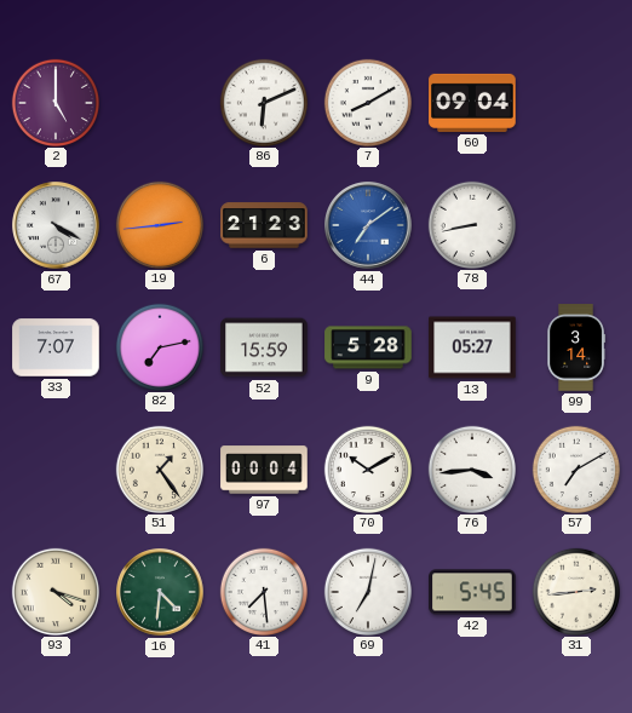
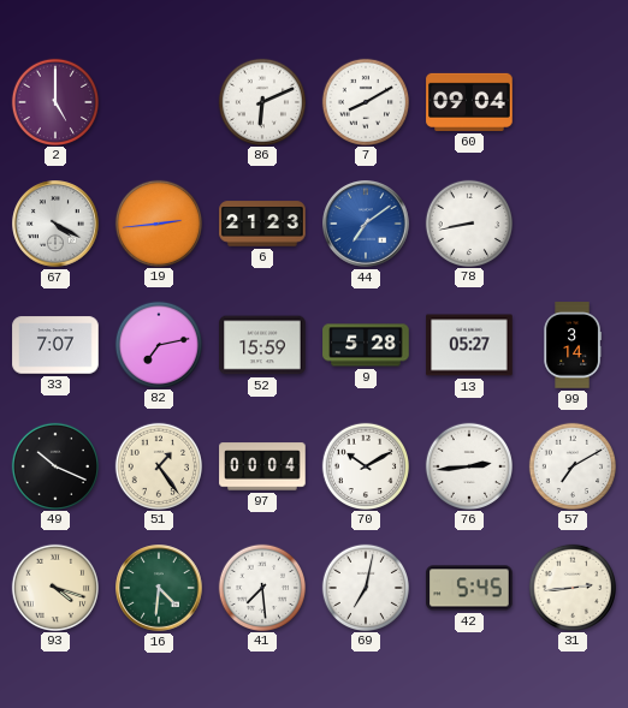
49: none -> 10:19 (54, 465)
76: 3:44 -> 2:44 (468, 465)
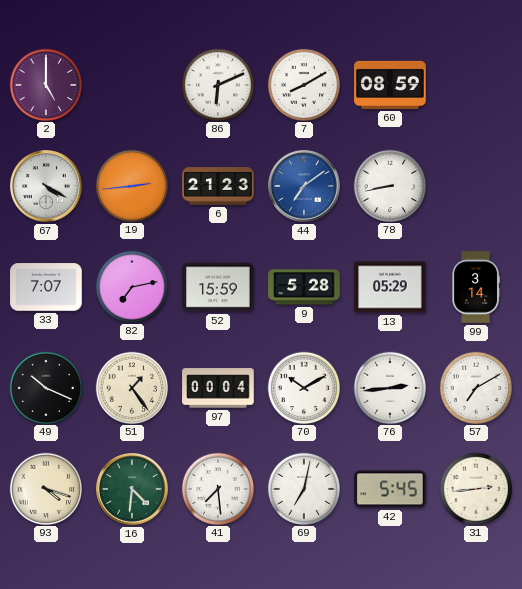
60: 09:04 -> 08:59 (390, 85)
13: 05:27 -> 05:29 (390, 287)
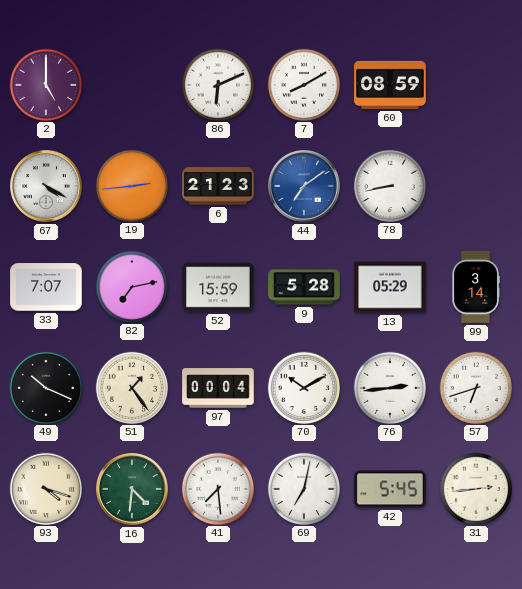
57: 7:10 -> 6:42 (475, 387)
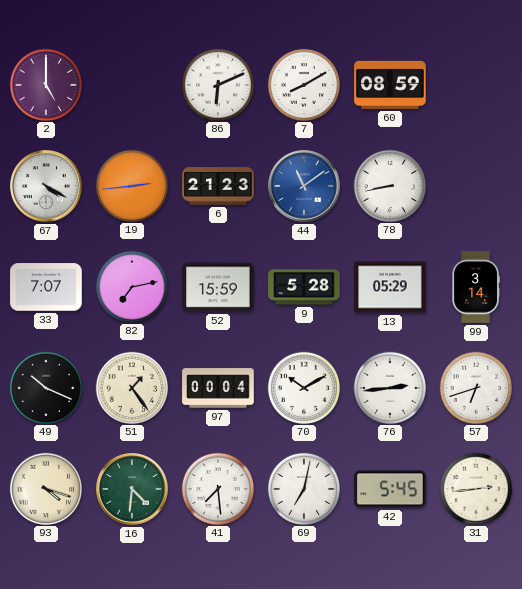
44: 7:09 -> 11:09 (304, 186)
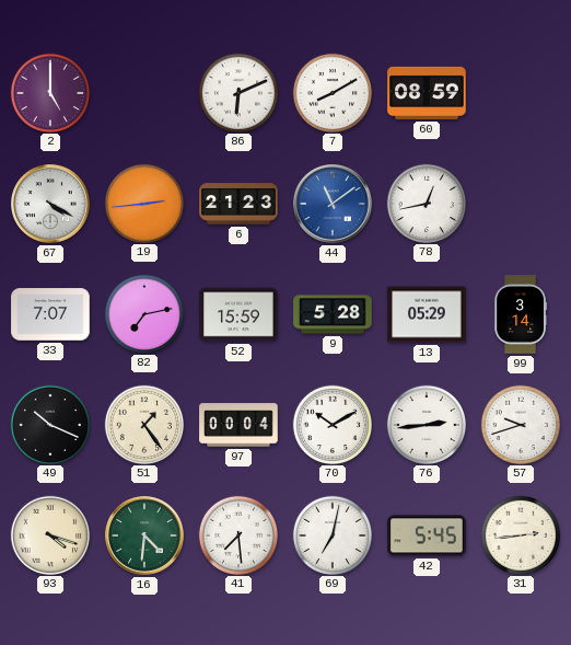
78: 8:43 -> 12:43 (426, 203)
57: 6:42 -> 9:42 (520, 424)
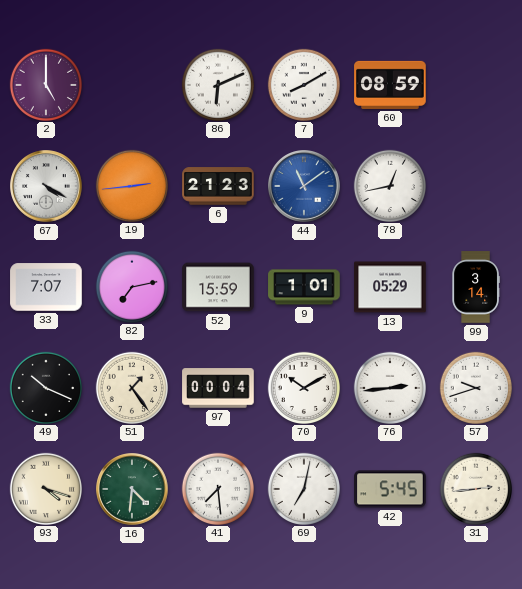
9: 5:28 -> 1:01 (304, 287)
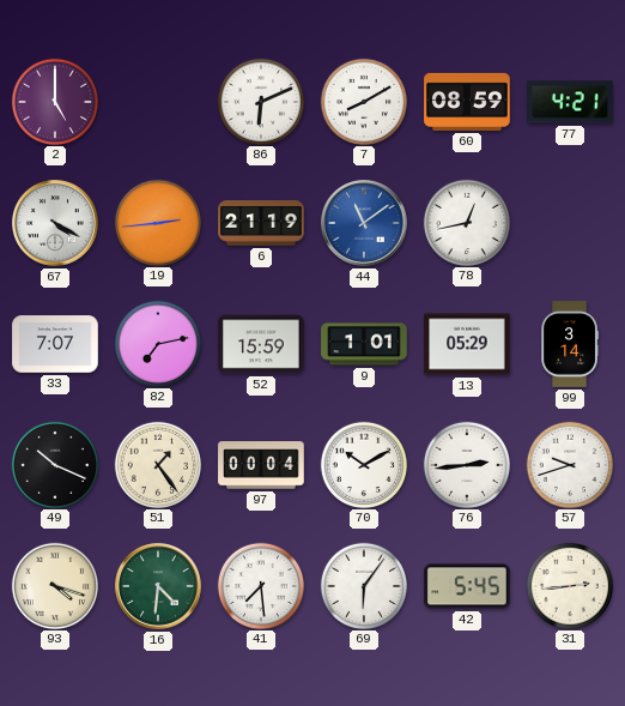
77: none -> 4:21 (570, 102)
6: 21:23 -> 21:19 (261, 223)
69: 7:02 -> 6:06 (363, 585)
